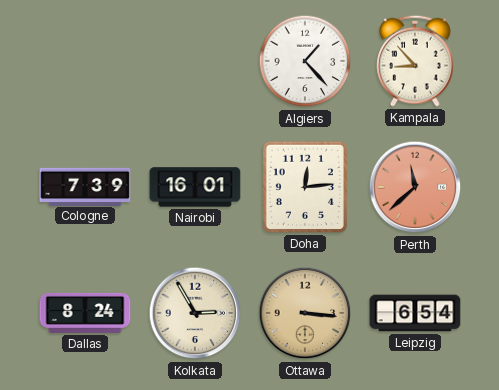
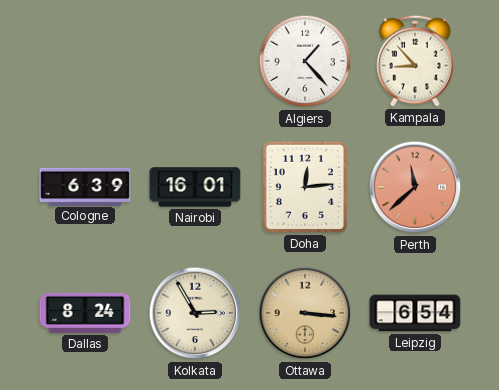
Cologne: 7:39 -> 6:39 (85, 186)
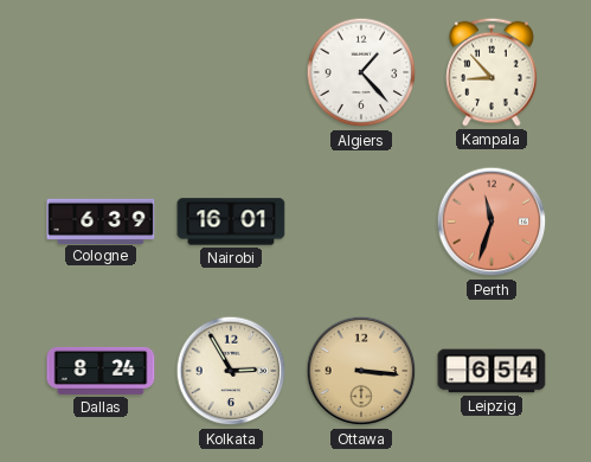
Doha: 12:14 -> none (305, 187)
Perth: 11:38 -> 11:33 (492, 222)
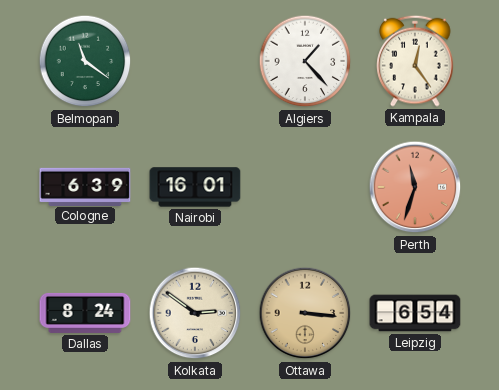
Belmopan: none -> 11:21 (85, 61)
Kampala: 8:53 -> 12:24 (415, 61)
Kolkata: 2:55 -> 2:51 (195, 313)
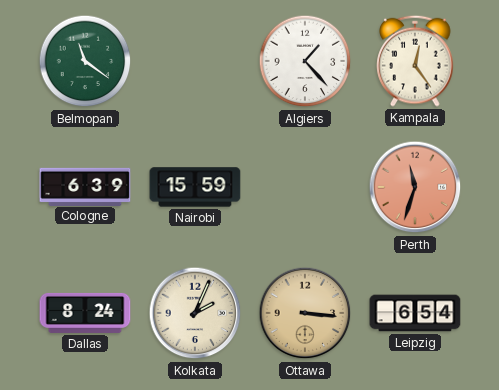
Nairobi: 16:01 -> 15:59 (195, 187)
Kolkata: 2:51 -> 2:04 (195, 313)
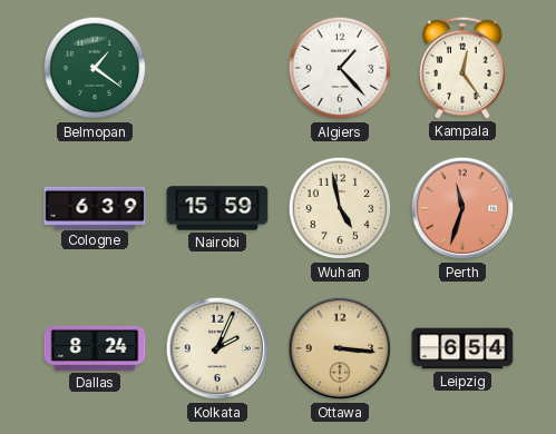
Belmopan: 11:21 -> 1:21 (95, 68)
Wuhan: none -> 4:58 (340, 208)
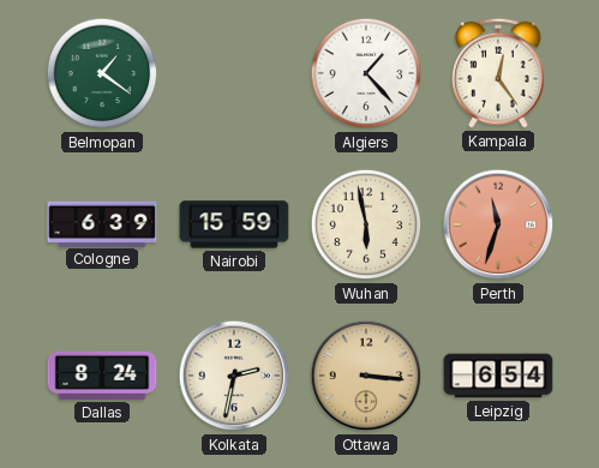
Wuhan: 4:58 -> 5:58 (366, 224)
Kolkata: 2:04 -> 2:32 (234, 376)
